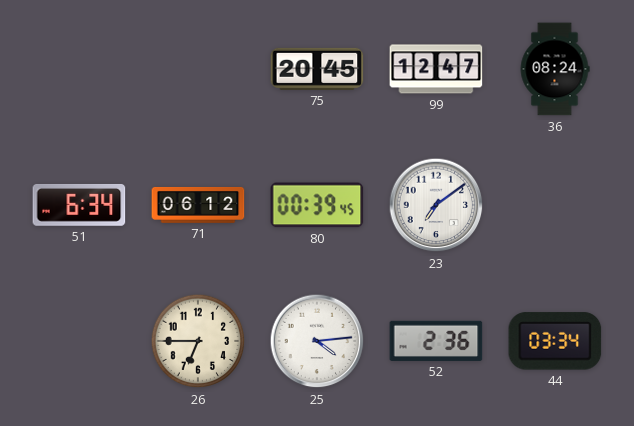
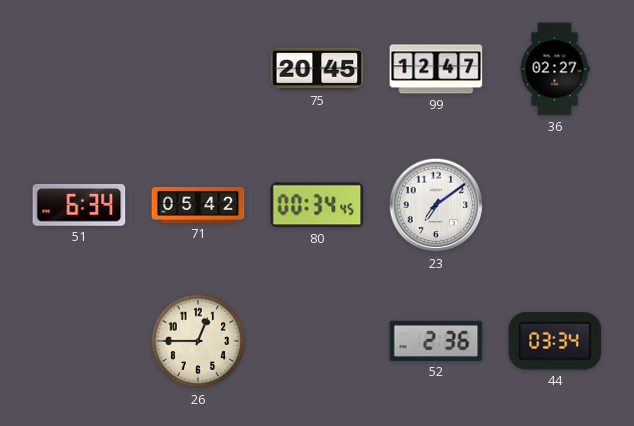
36: 08:24 -> 02:27 (555, 69)
71: 06:12 -> 05:42 (198, 205)
80: 00:39 -> 00:34 (317, 205)
26: 6:45 -> 12:45 (198, 341)
25: 4:14 -> none (317, 341)
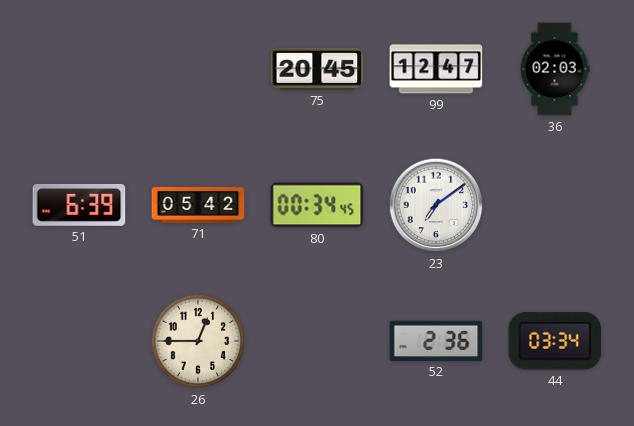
36: 02:27 -> 02:03 (555, 69)
51: 6:34 -> 6:39 (79, 205)
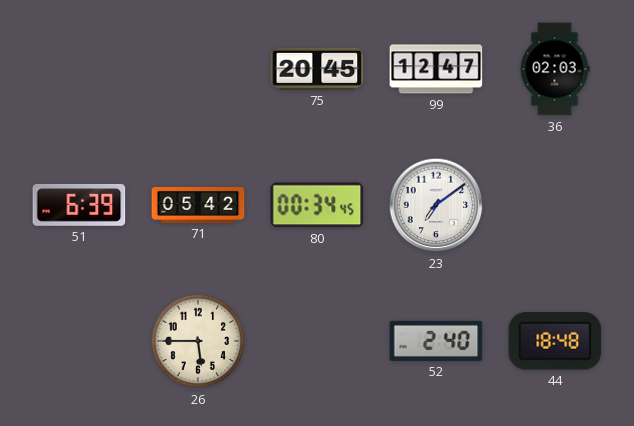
26: 12:45 -> 5:45 (198, 341)
52: 2:36 -> 2:40 (436, 341)
44: 03:34 -> 18:48 (555, 341)
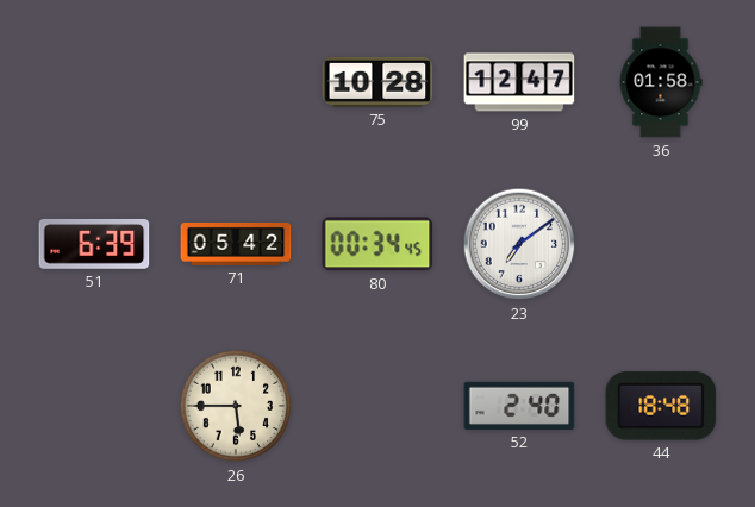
75: 20:45 -> 10:28 (377, 82)
36: 02:03 -> 01:58 (661, 82)
